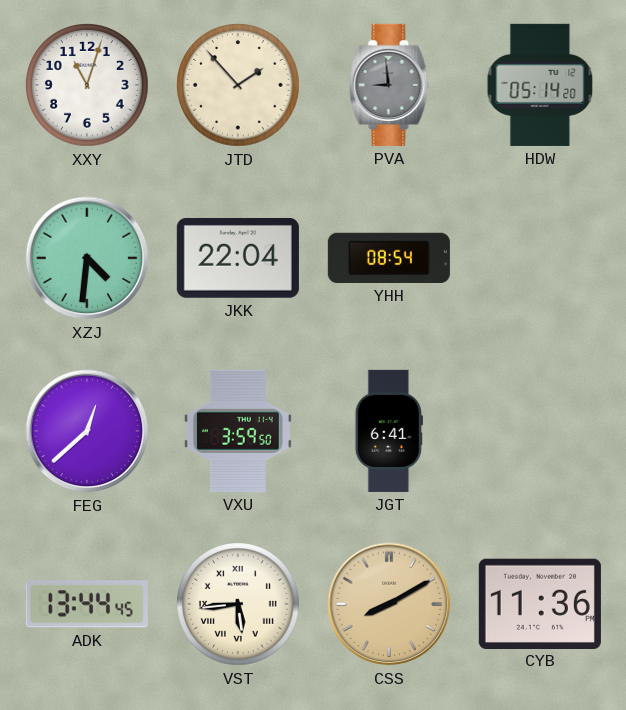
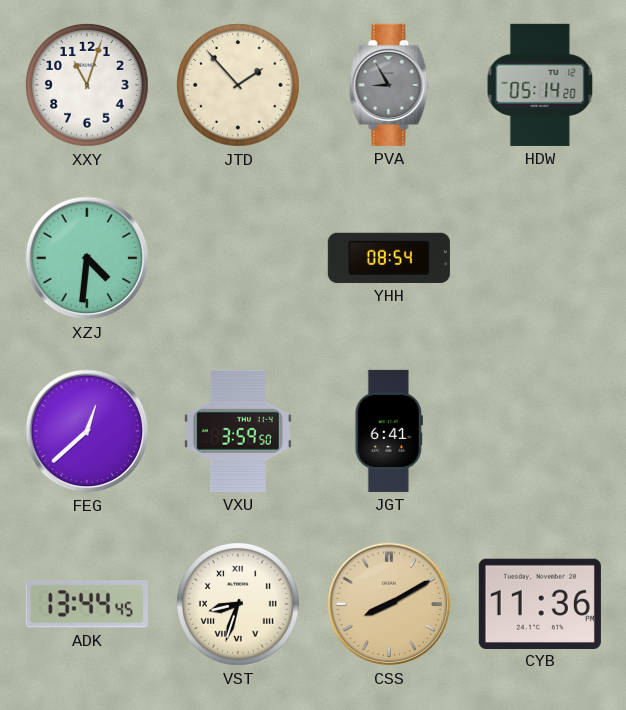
PVA: 8:59 -> 8:55 (389, 85)
JKK: 22:04 -> none (238, 258)
VST: 5:44 -> 8:33 (239, 604)
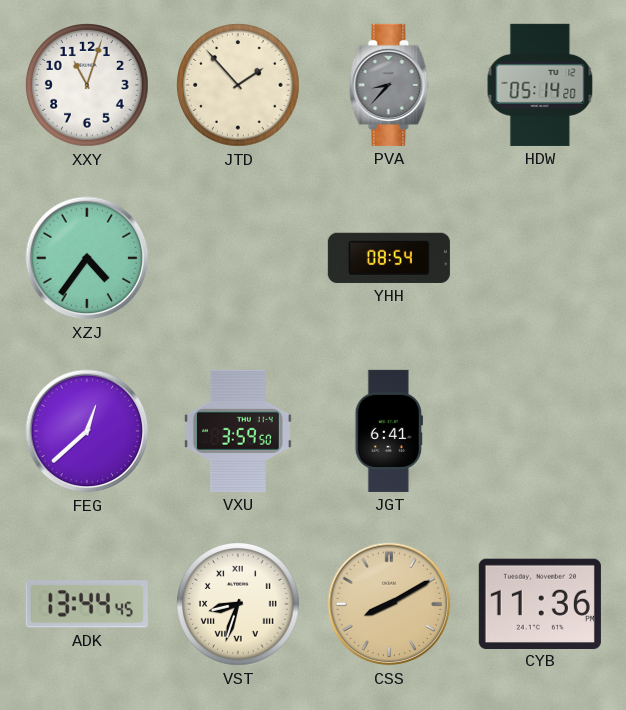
PVA: 8:55 -> 8:37 (389, 85)
XZJ: 4:31 -> 4:36 (87, 258)
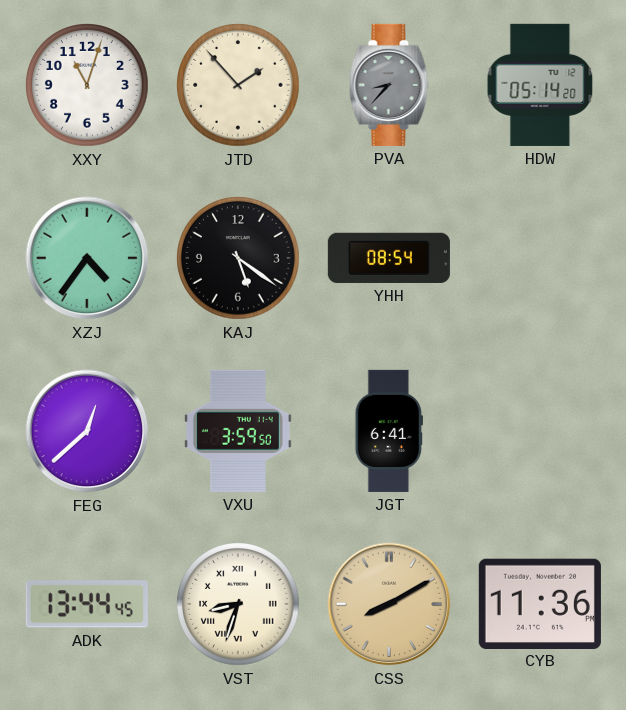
KAJ: none -> 5:21 (239, 258)
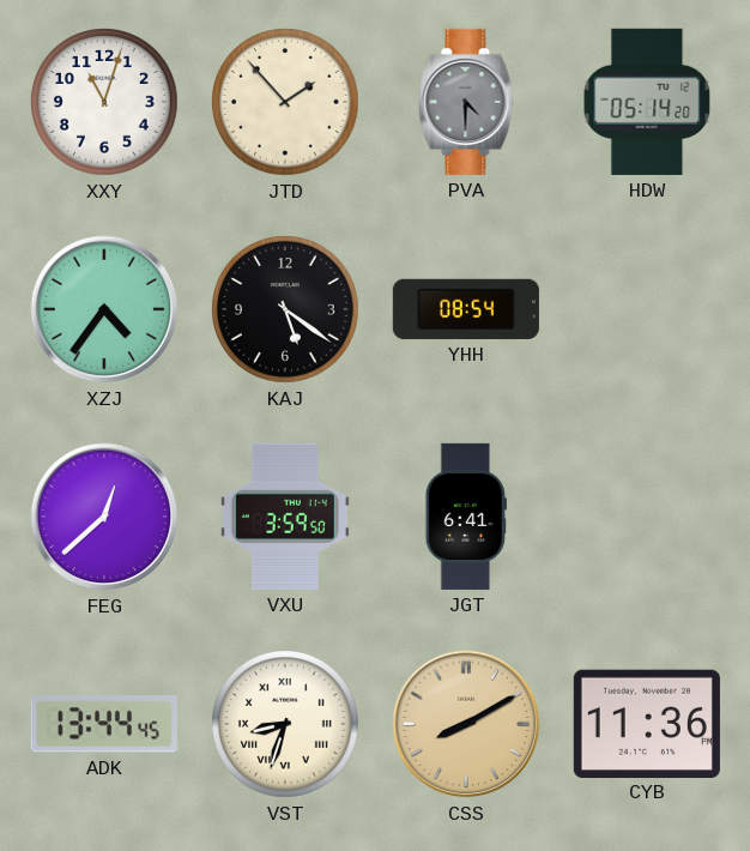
PVA: 8:37 -> 4:30 (466, 102)
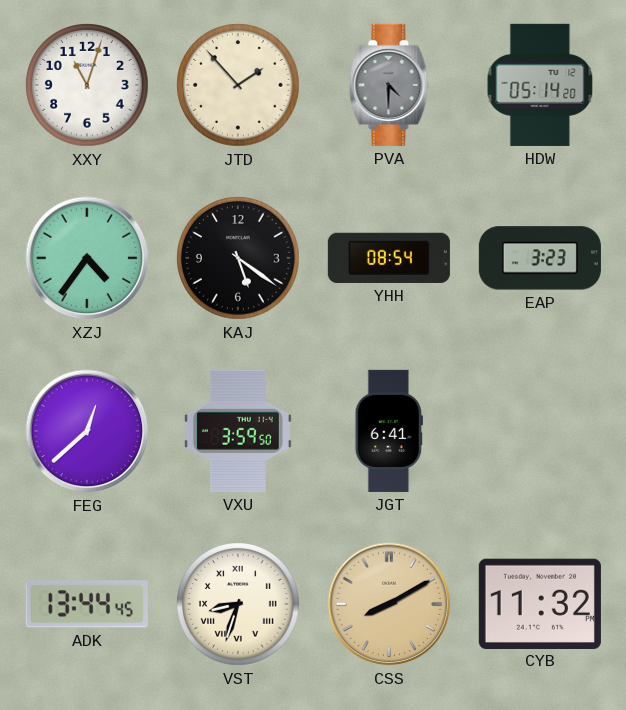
EAP: none -> 3:23 (540, 258)
CYB: 11:36 -> 11:32 (540, 603)
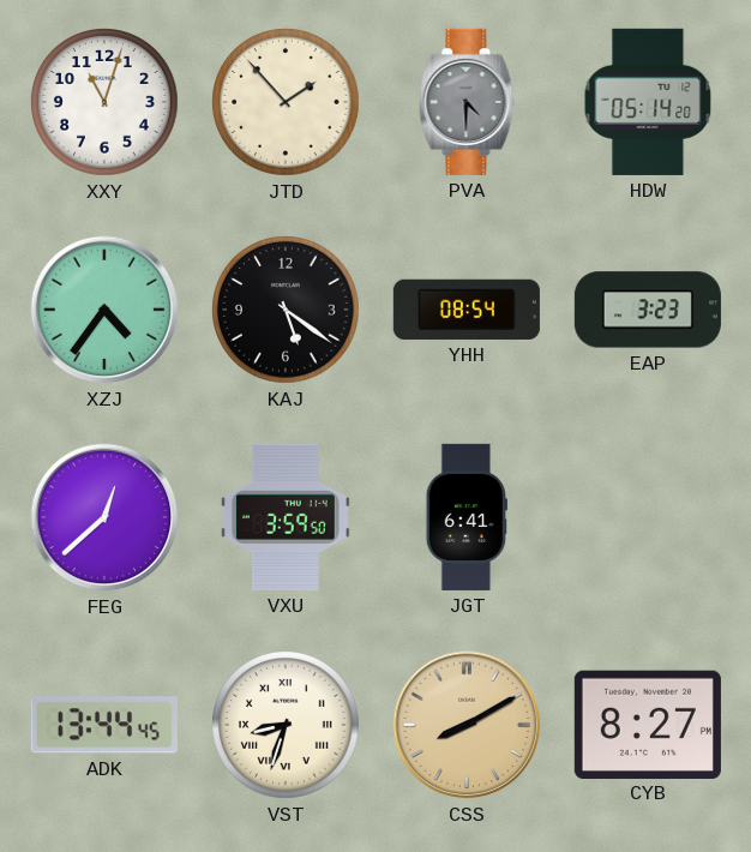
CYB: 11:32 -> 8:27 (648, 724)
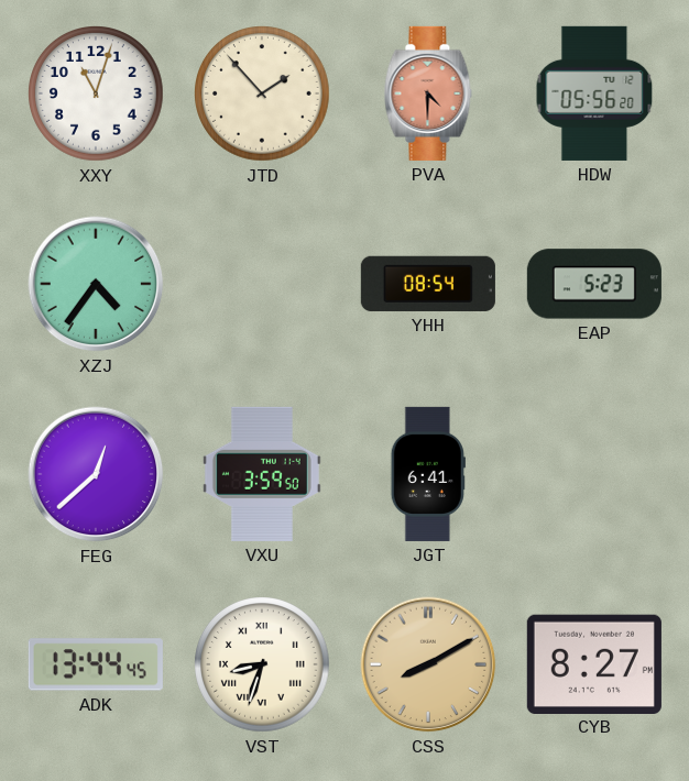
PVA dial: grey -> salmon (428, 94)
HDW: 05:14 -> 05:56 (594, 94)
KAJ: 5:21 -> none (287, 310)
EAP: 3:23 -> 5:23 (594, 284)
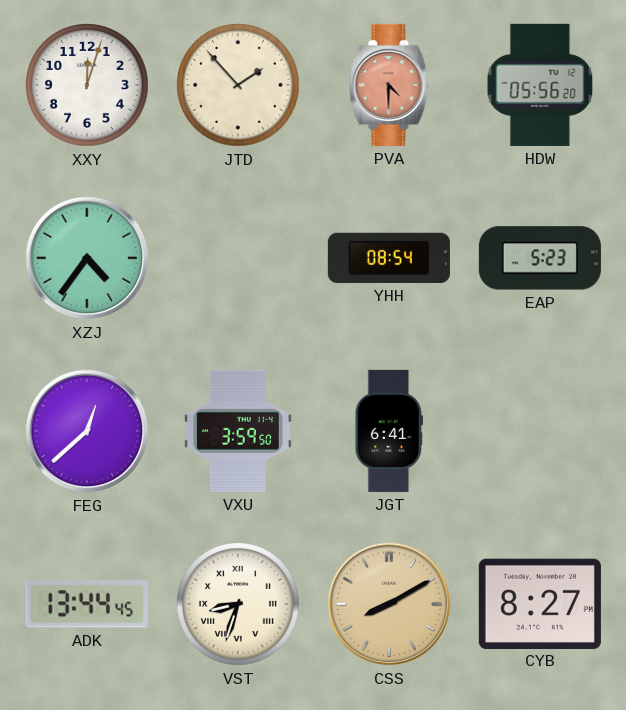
XXY: 11:03 -> 12:03 (88, 85)
